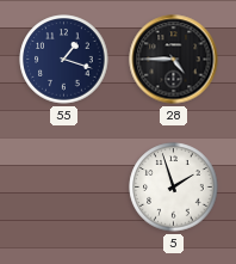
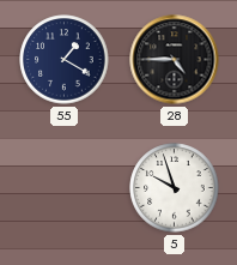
55: 1:18 -> 1:20 (65, 60)
5: 1:57 -> 9:57 (175, 188)
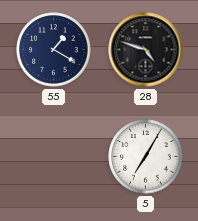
28: 4:45 -> 4:48 (146, 50)
5: 9:57 -> 7:05 (146, 157)
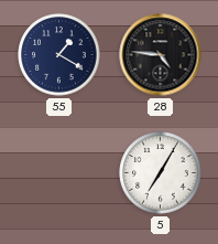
28: 4:48 -> 4:46 (161, 55)
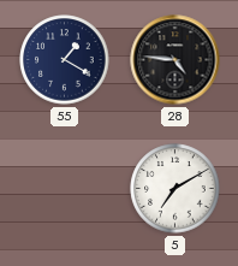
5: 7:05 -> 7:10 (175, 189)
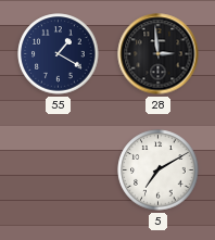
28: 4:46 -> 2:59 (159, 54)
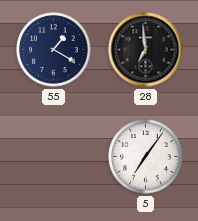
28: 2:59 -> 6:59 (146, 50)
5: 7:10 -> 7:06 (146, 157)
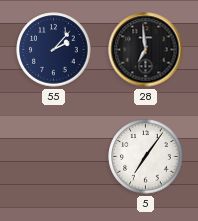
55: 1:20 -> 2:07 (54, 50)
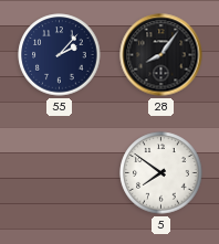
28: 6:59 -> 8:06 (161, 55)
5: 7:06 -> 7:51 (161, 173)
